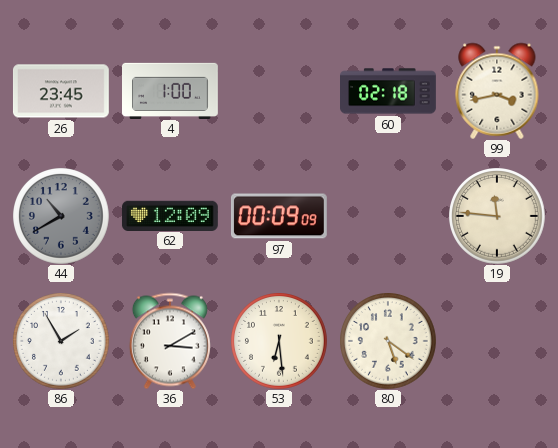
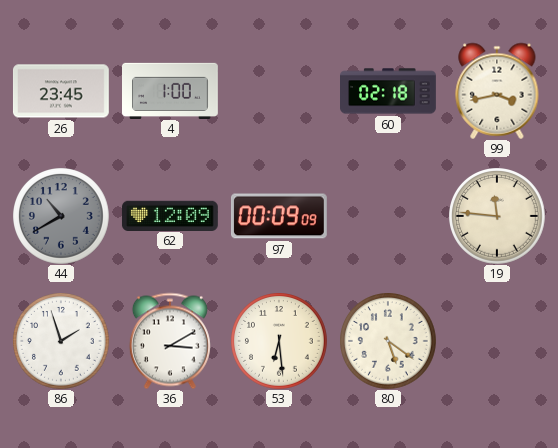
86: 1:55 -> 1:57 (61, 341)
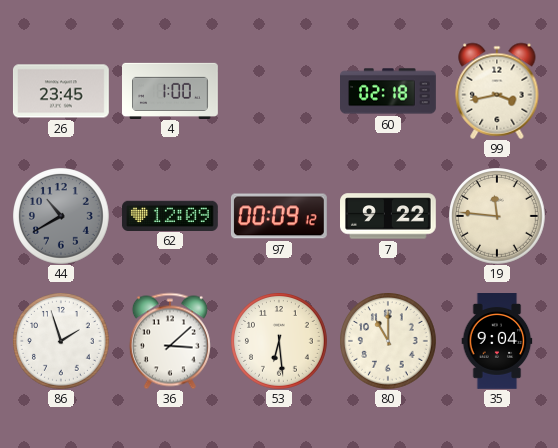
97: 00:09:09 -> 00:09:12 (279, 216)
7: none -> 9:22 (389, 216)
36: 3:10 -> 3:08 (170, 341)
80: 5:21 -> 11:00 (388, 341)
35: none -> 9:04 (497, 342)
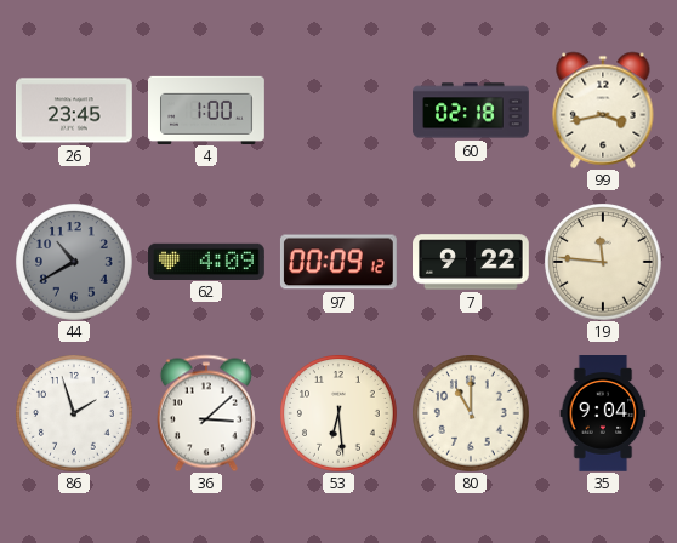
62: 12:09 -> 4:09 (206, 261)
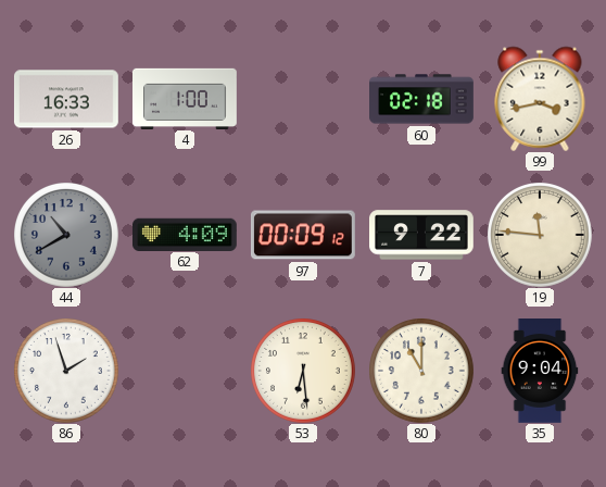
26: 23:45 -> 16:33 (66, 99)
36: 3:08 -> none (206, 413)
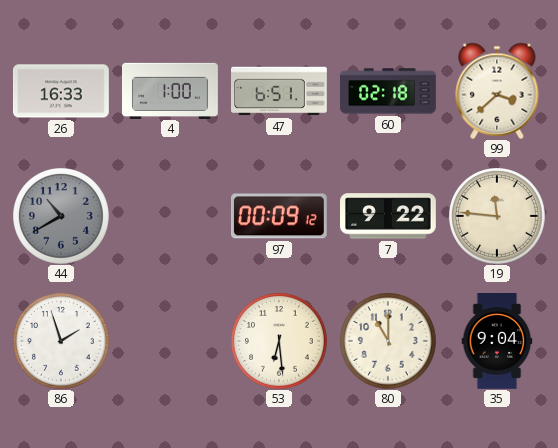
47: none -> 6:51 (280, 91)
99: 3:43 -> 3:38 (497, 91)
62: 4:09 -> none (185, 234)
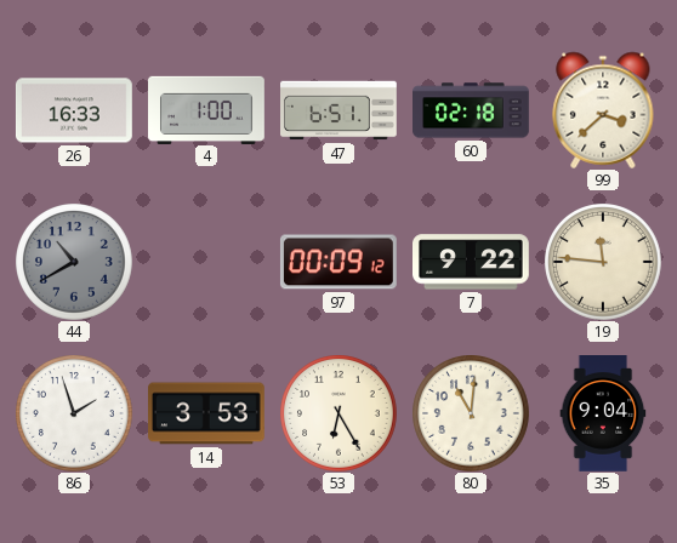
14: none -> 3:53 (207, 413)
53: 6:29 -> 6:25 (338, 413)
80: 11:00 -> 11:01 (471, 413)
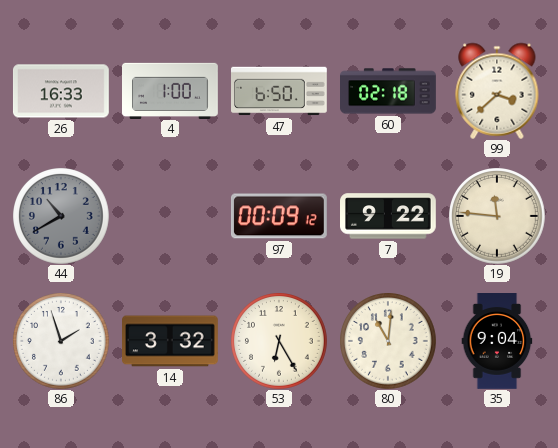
47: 6:51 -> 6:50 (280, 91)
14: 3:53 -> 3:32 (171, 341)
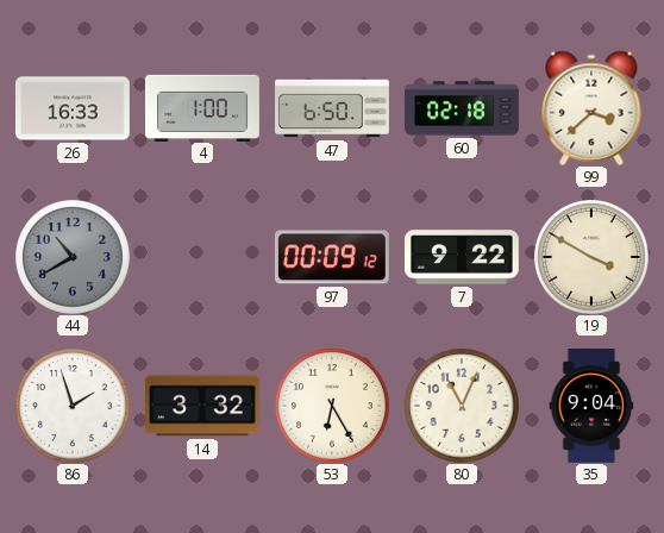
19: 11:46 -> 3:50 (591, 257)
80: 11:01 -> 11:04 (462, 406)
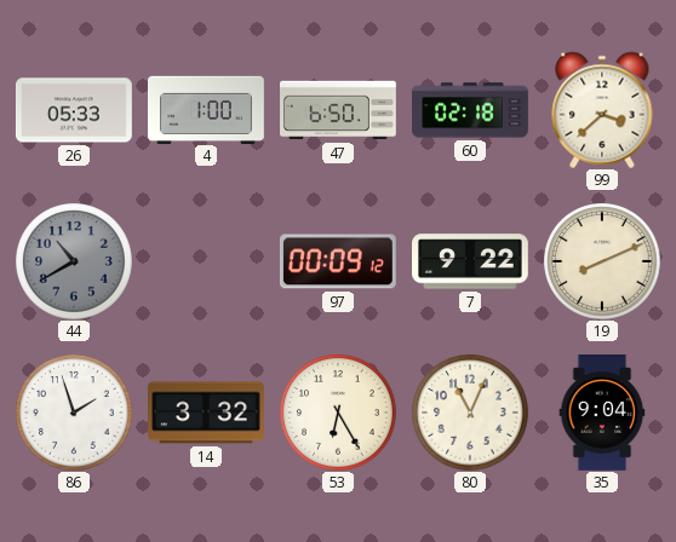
26: 16:33 -> 05:33 (74, 110)
19: 3:50 -> 8:11 (602, 261)
